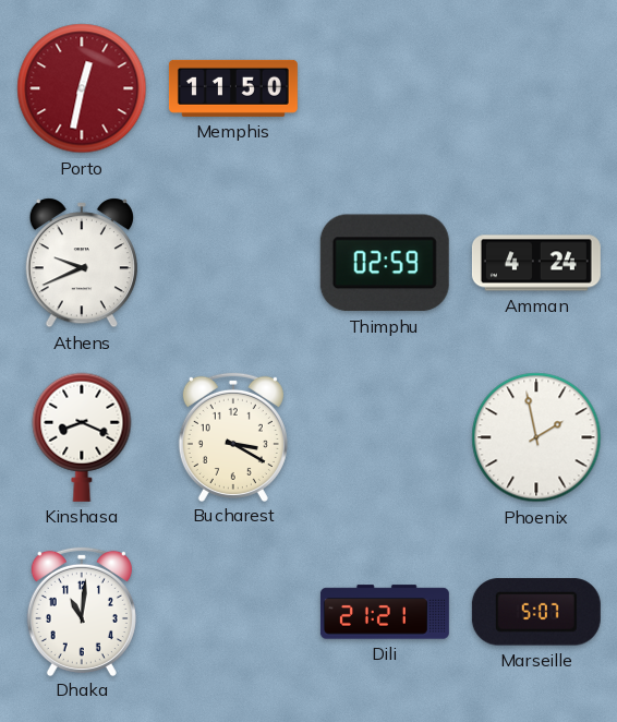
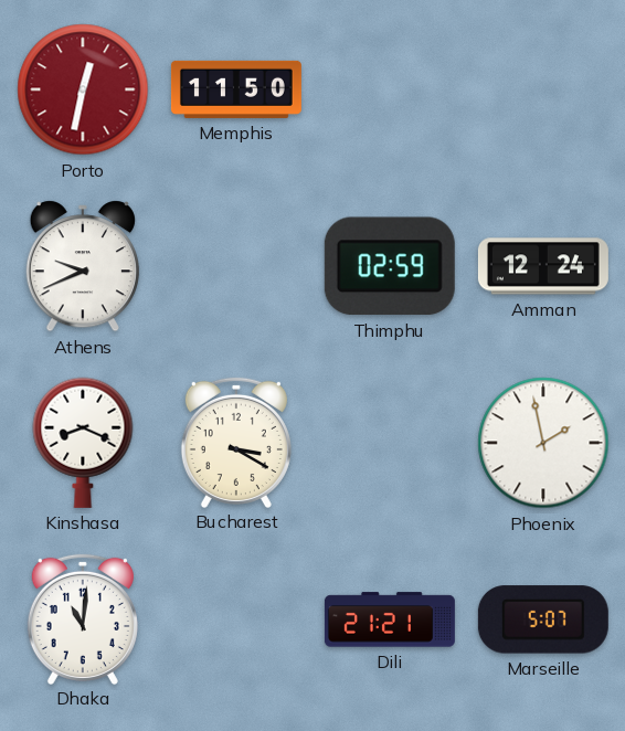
Amman: 4:24 -> 12:24 (543, 266)
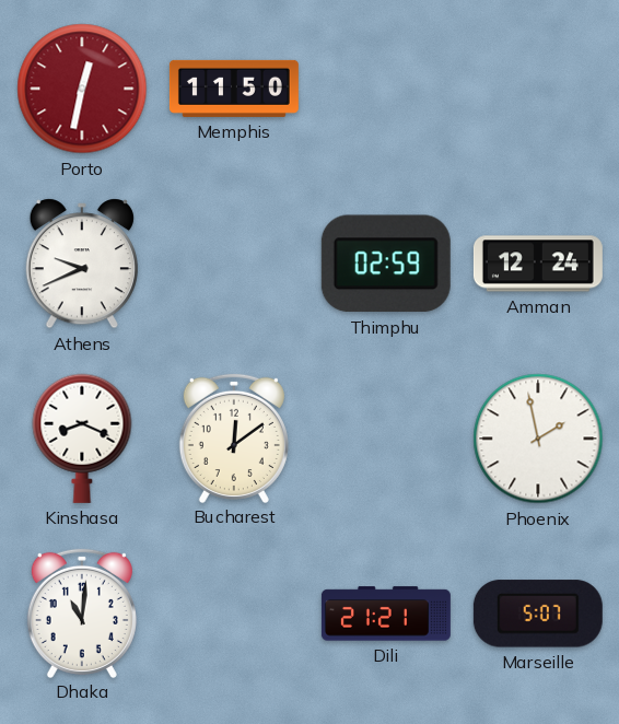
Bucharest: 3:20 -> 12:09 (234, 437)
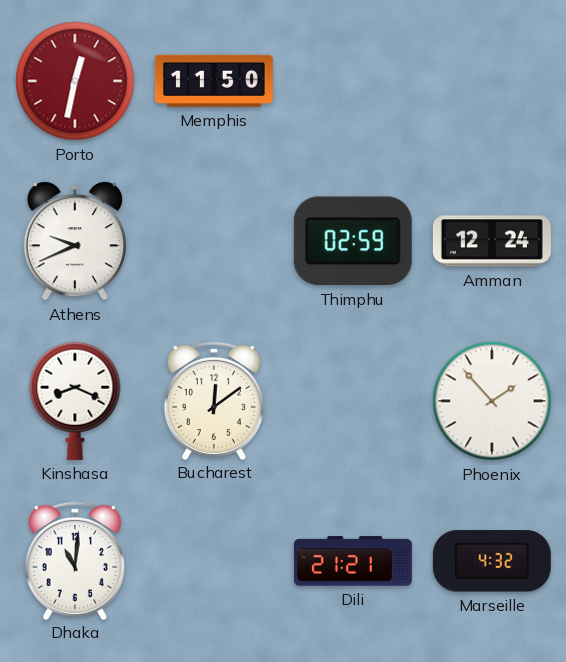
Phoenix: 1:58 -> 1:53 (492, 401)
Marseille: 5:07 -> 4:32 (492, 561)
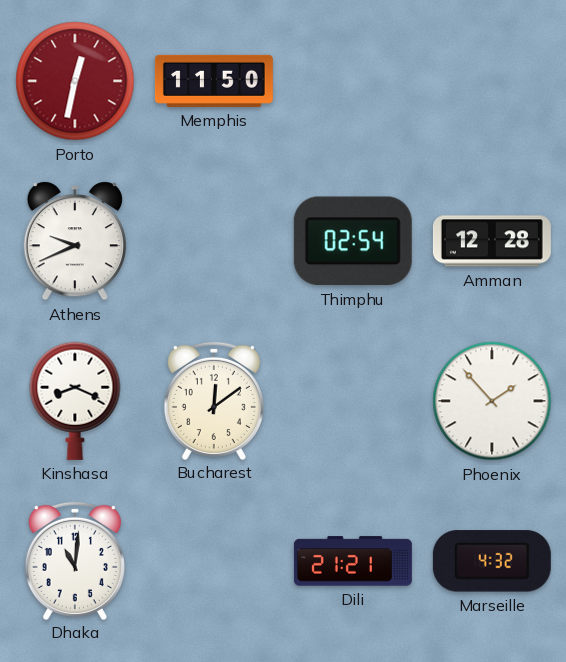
Thimphu: 02:59 -> 02:54 (353, 241)
Amman: 12:24 -> 12:28 (492, 241)
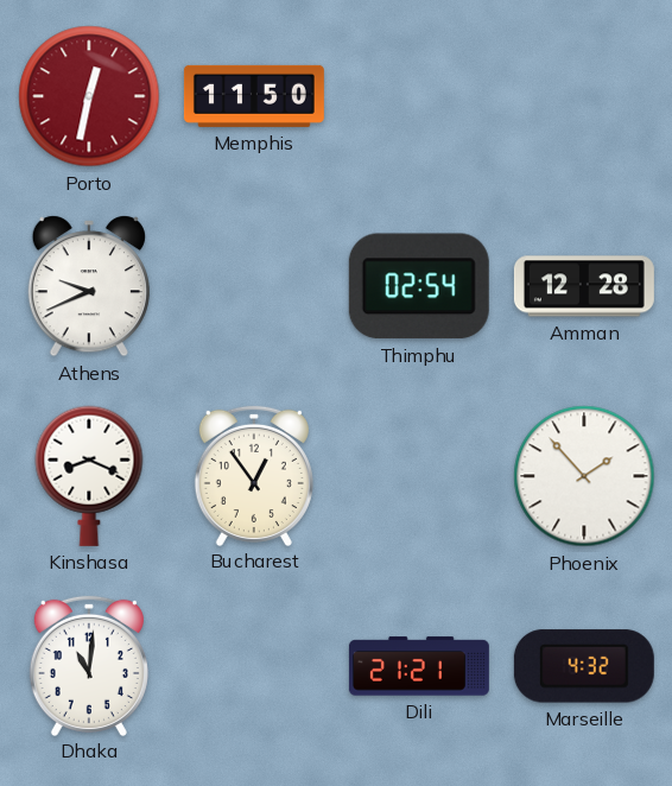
Bucharest: 12:09 -> 12:54 (254, 475)
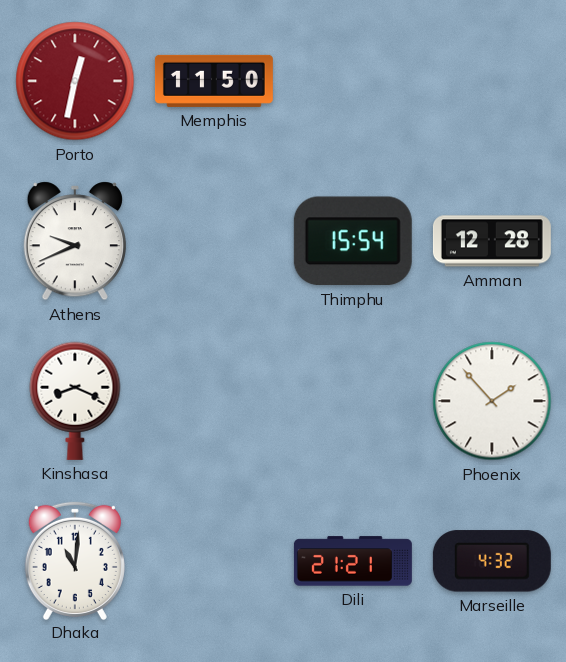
Thimphu: 02:54 -> 15:54 (353, 241)
Bucharest: 12:54 -> none (254, 475)
